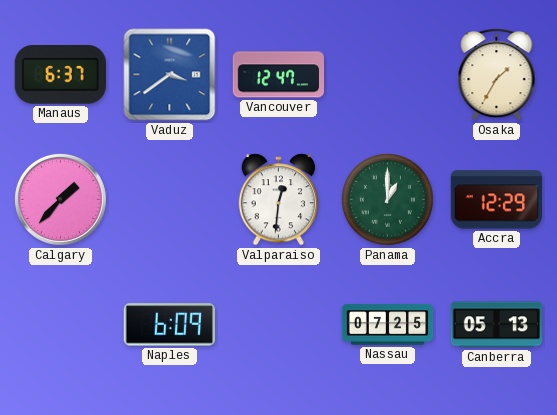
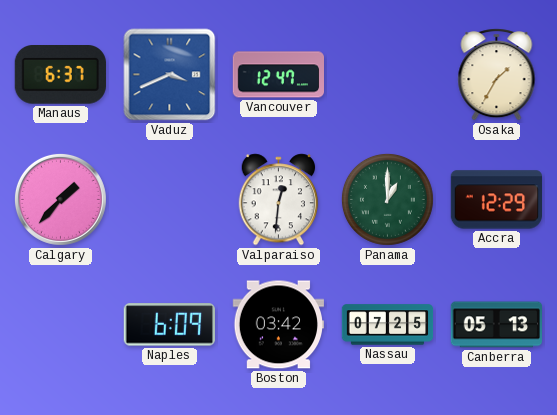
Vaduz: 3:39 -> 3:41 (170, 75)
Boston: none -> 03:42 (278, 325)
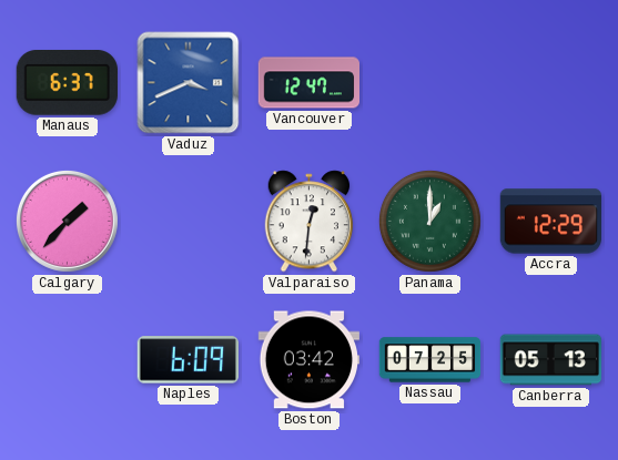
Osaka: 1:35 -> none (497, 75)
